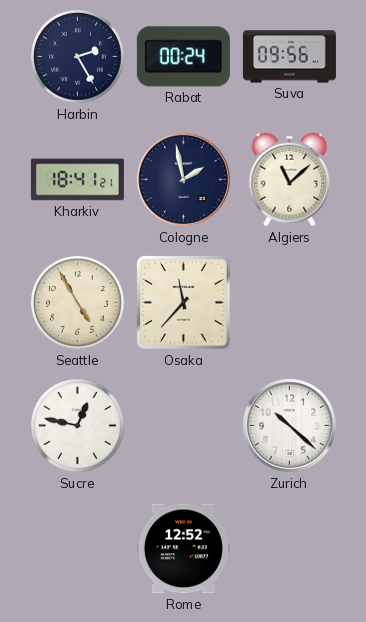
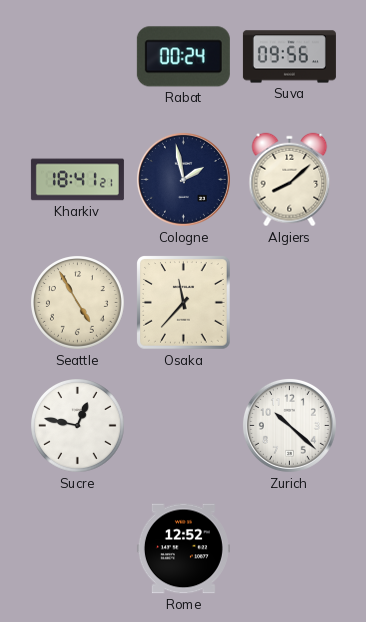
Harbin: 2:25 -> none (78, 57)
Algiers: 11:08 -> 8:08 (290, 180)
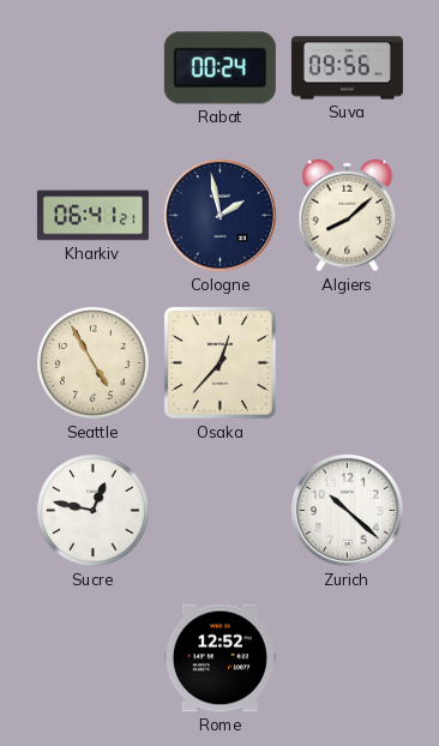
Kharkiv: 18:41 -> 06:41 (92, 216)
Osaka: 11:37 -> 12:37 (221, 363)
